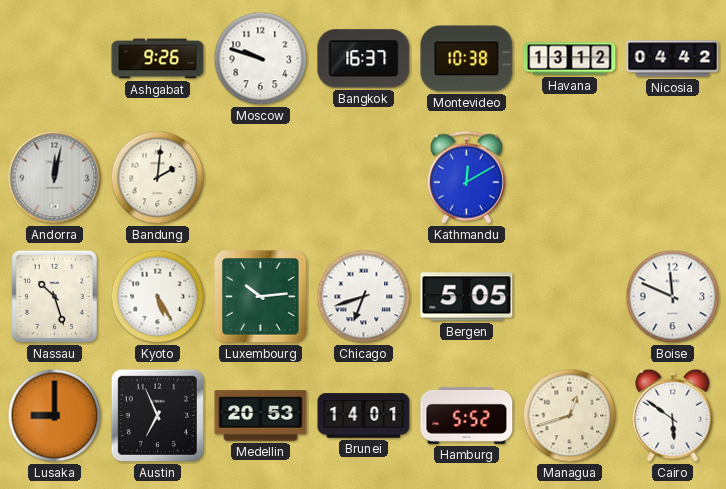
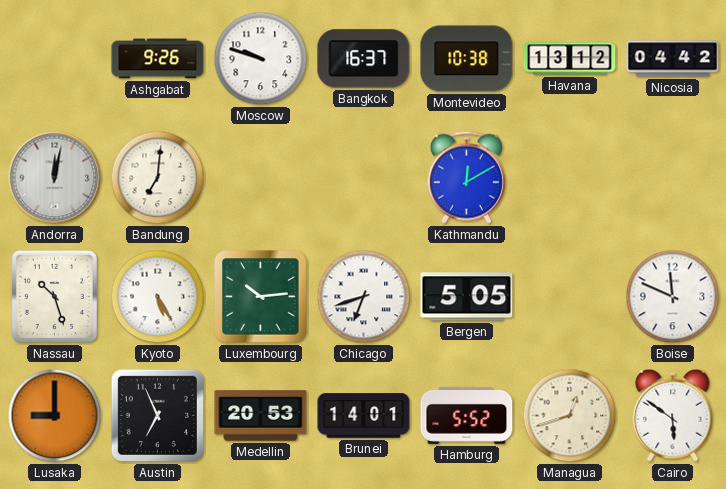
Bandung: 2:01 -> 7:01 (158, 178)
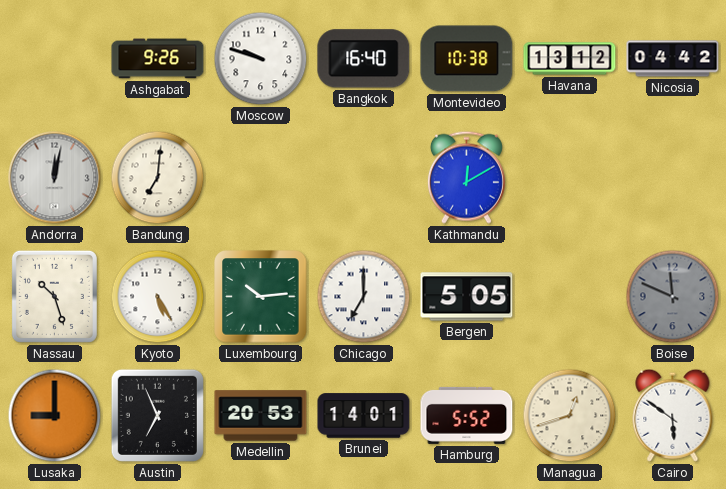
Bangkok: 16:37 -> 16:40 (364, 59)
Chicago: 6:42 -> 7:00 (364, 297)
Boise dial: white -> grey (673, 297)
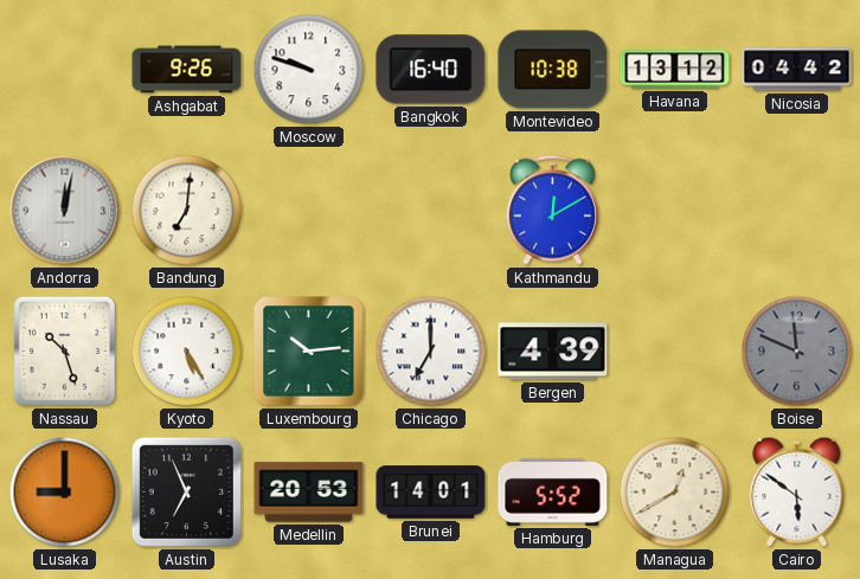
Bergen: 5:05 -> 4:39 (553, 352)
Managua: 12:42 -> 12:40 (675, 493)
